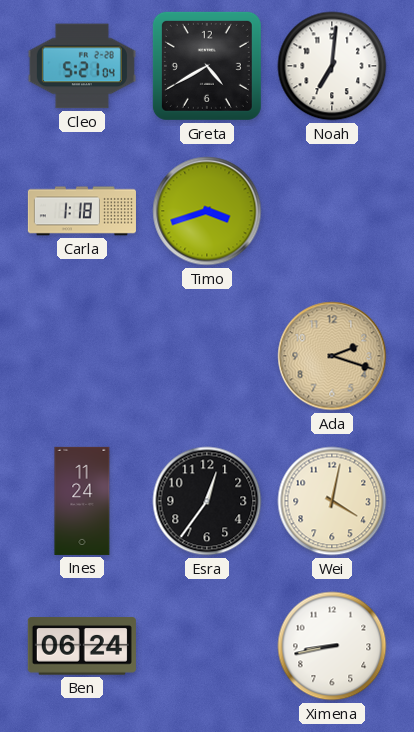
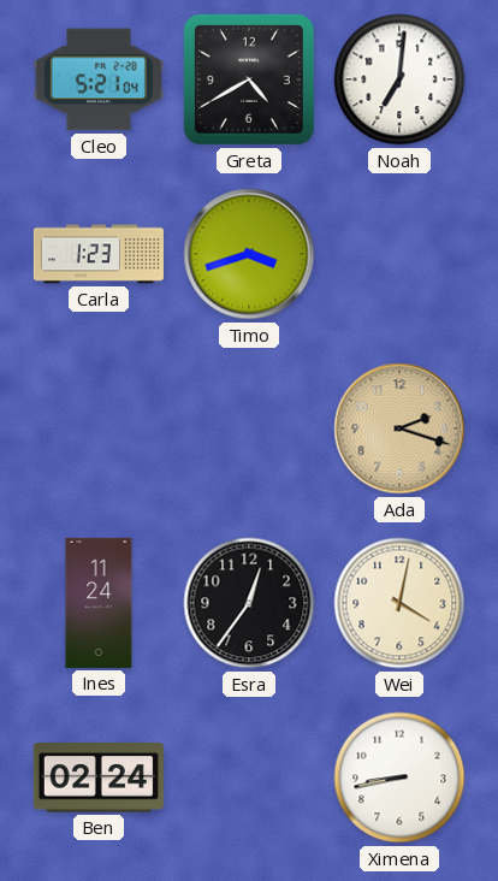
Carla: 1:18 -> 1:23 (99, 254)
Ben: 06:24 -> 02:24 (99, 777)
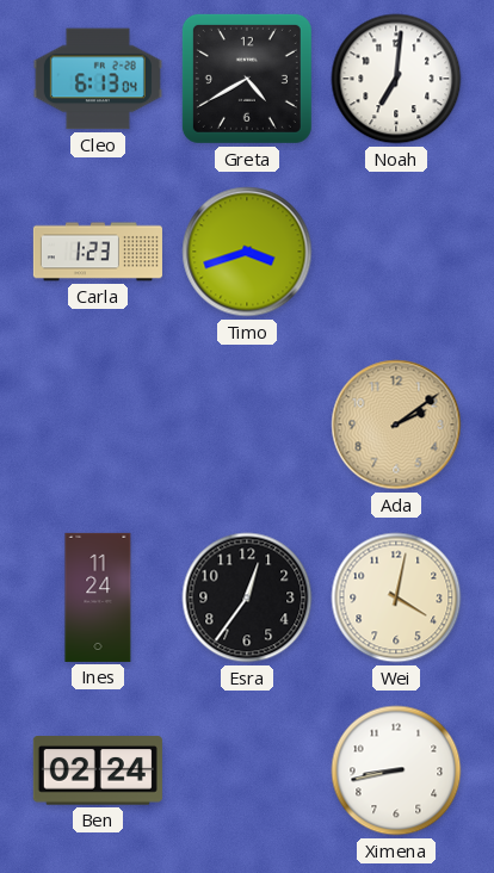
Cleo: 5:21 -> 6:13 (98, 79)
Ada: 2:18 -> 2:09 (396, 425)
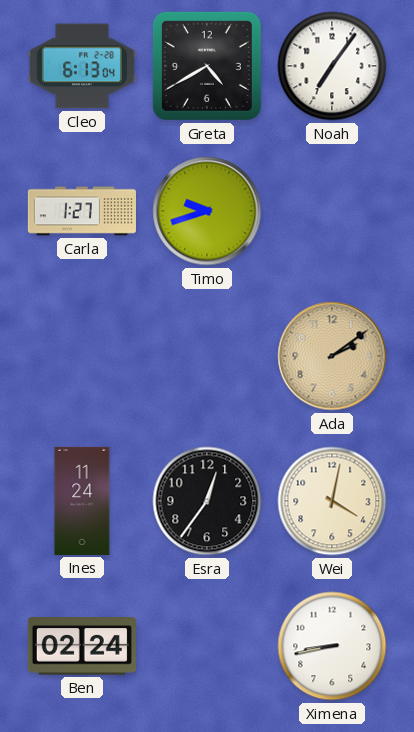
Noah: 7:01 -> 7:06 (332, 66)
Carla: 1:23 -> 1:27 (82, 211)
Timo: 3:42 -> 9:42 (207, 211)
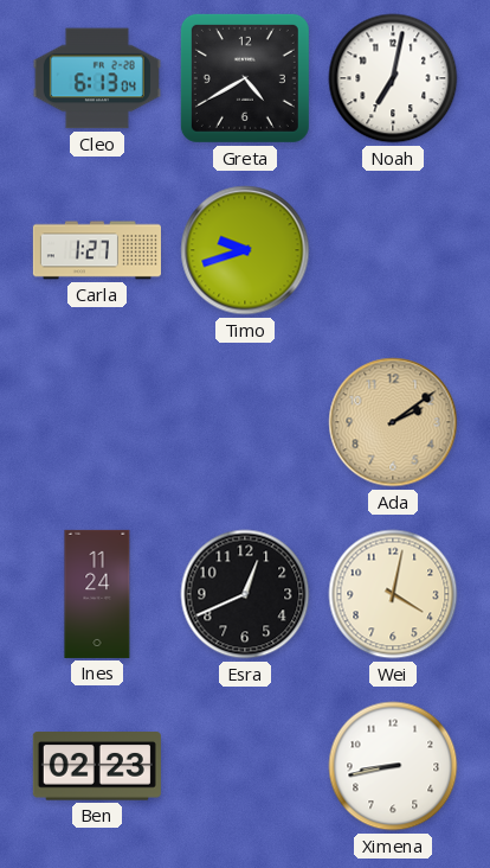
Noah: 7:06 -> 7:02 (393, 78)
Esra: 12:36 -> 12:41 (245, 594)
Ben: 02:24 -> 02:23 (97, 766)
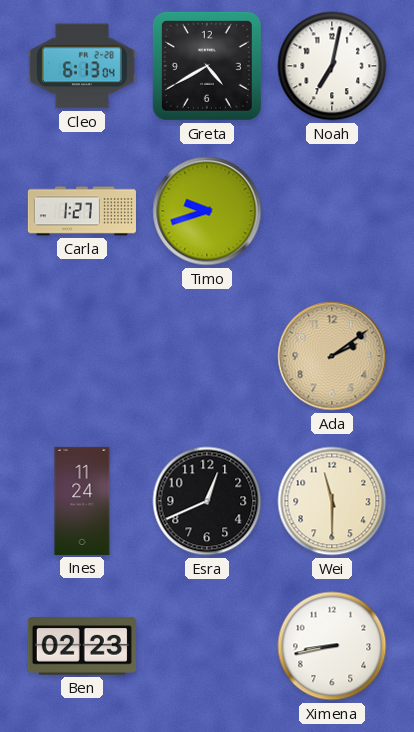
Wei: 4:02 -> 11:30 (332, 501)
